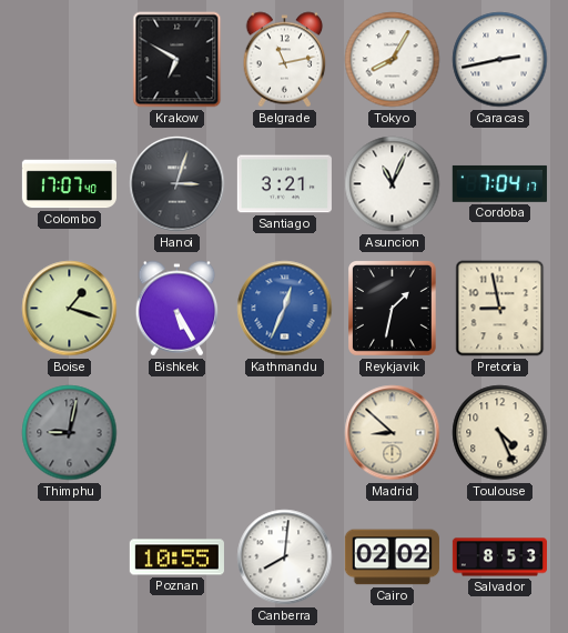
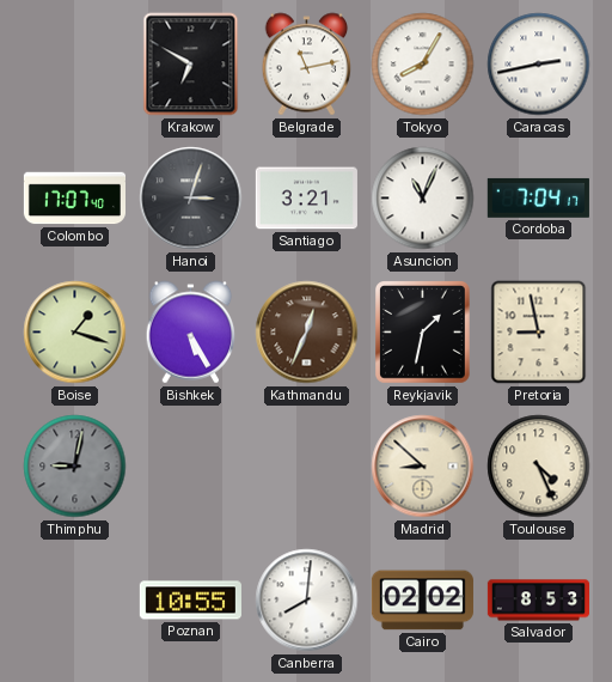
Kathmandu dial: blue -> brown (307, 333)
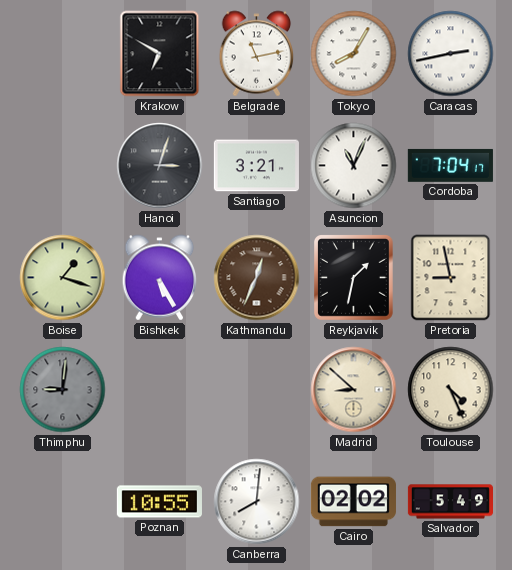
Colombo: 17:07 -> none (74, 199)
Thimphu: 9:02 -> 9:01 (63, 390)
Salvador: 8:53 -> 5:49 (450, 502)
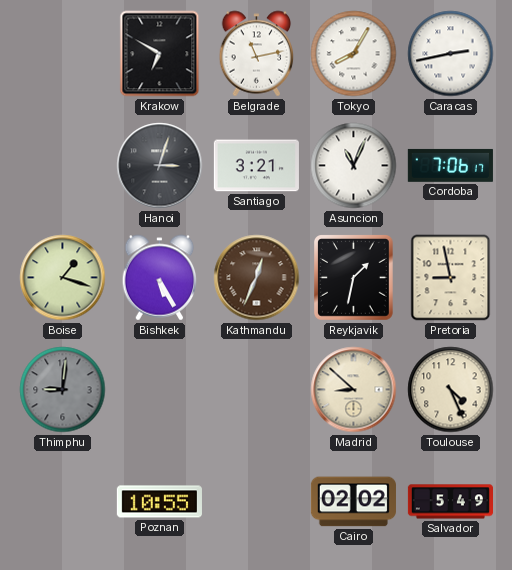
Cordoba: 7:04 -> 7:06 (450, 165)
Canberra: 8:01 -> none (257, 502)
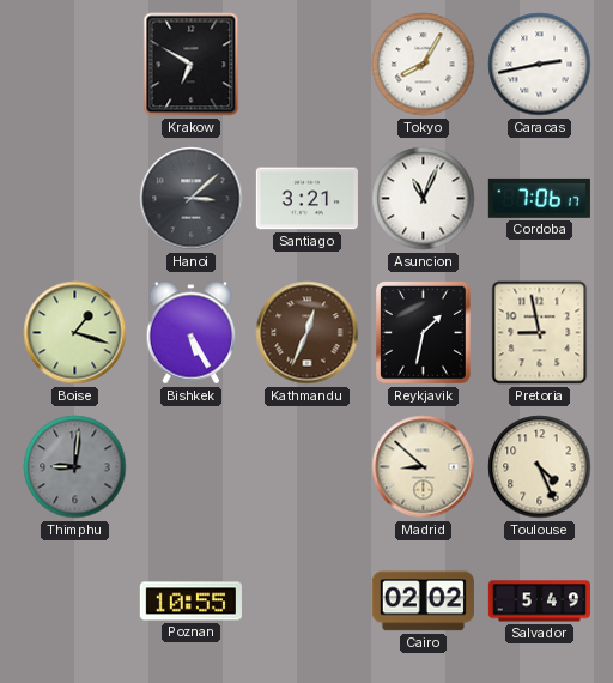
Belgrade: 11:13 -> none (257, 54)
Hanoi: 3:03 -> 3:08 (192, 199)
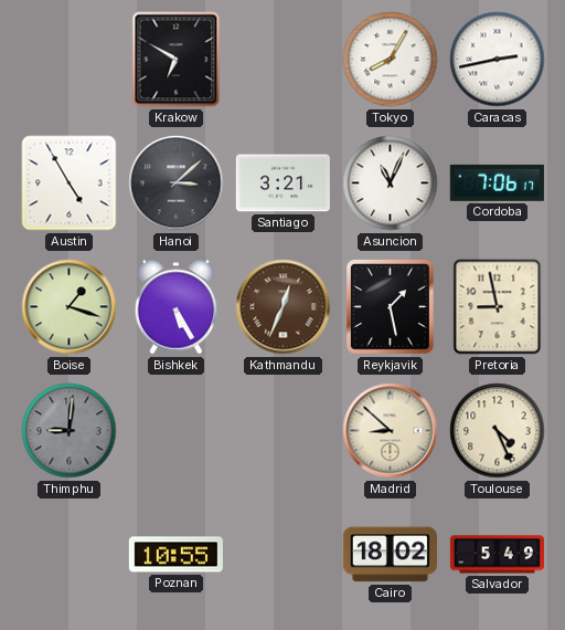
Austin: none -> 4:55 (70, 183)
Reykjavik: 1:32 -> 1:28 (391, 307)
Cairo: 02:02 -> 18:02 (390, 555)
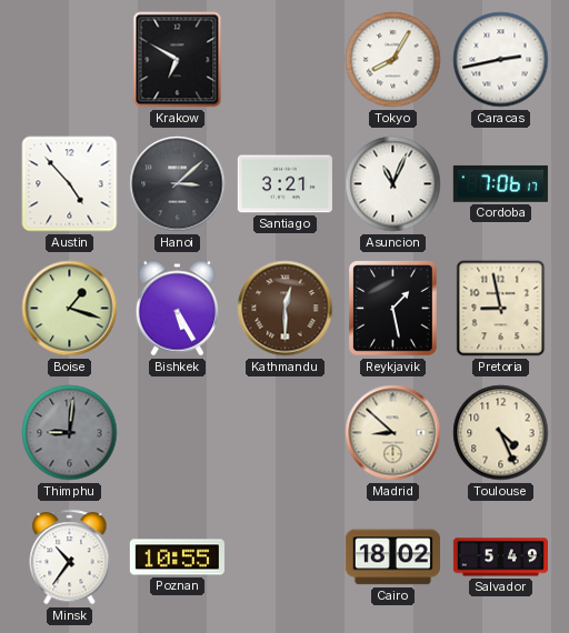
Austin: 4:55 -> 4:53 (70, 184)
Kathmandu: 12:34 -> 12:30 (286, 309)
Minsk: none -> 10:36 (70, 557)
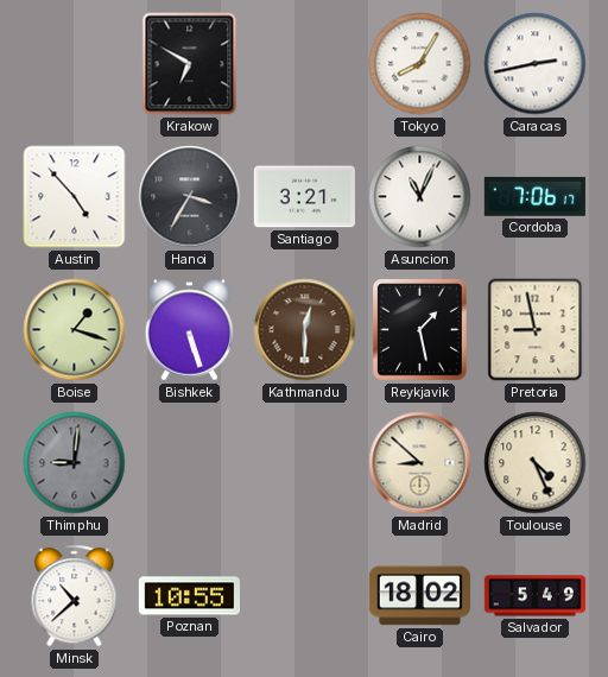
Hanoi: 3:08 -> 3:35 (190, 197)
Bishkek: 5:25 -> 5:27 (190, 330)
Minsk: 10:36 -> 10:38 (75, 596)
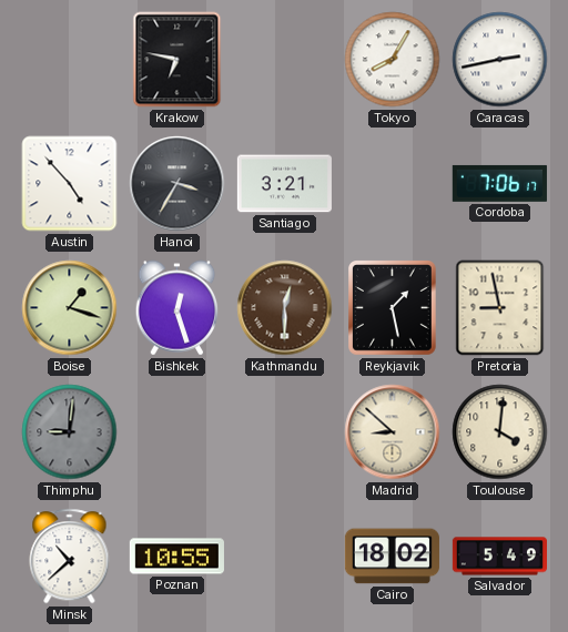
Krakow: 6:50 -> 6:47 (177, 60)
Asuncion: 11:04 -> none (420, 197)
Bishkek: 5:27 -> 12:27 (177, 308)
Toulouse: 4:26 -> 4:01 (500, 432)
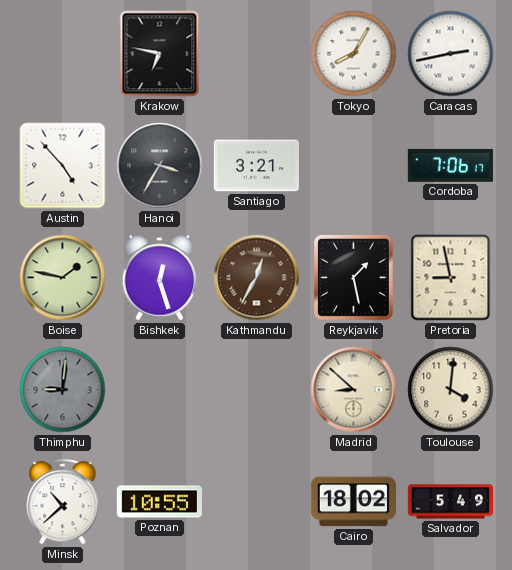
Boise: 1:18 -> 1:47 (63, 278)
Kathmandu: 12:30 -> 12:35 (257, 278)
